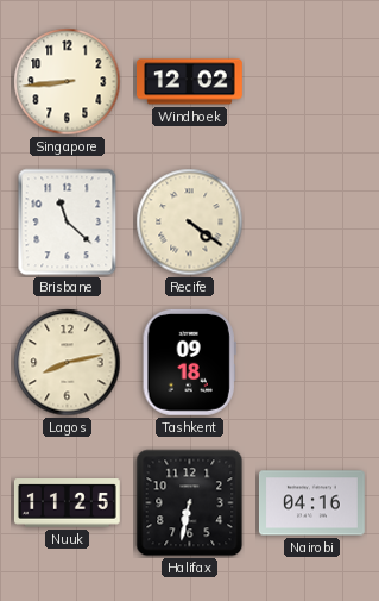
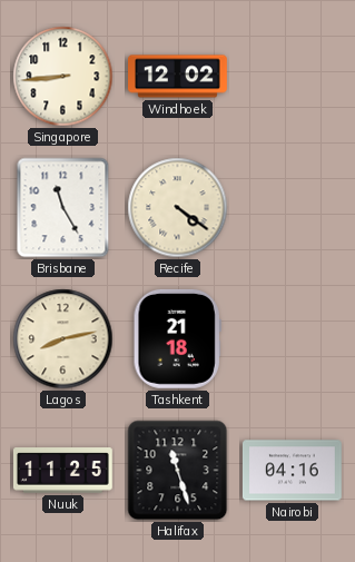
Brisbane: 11:22 -> 11:25 (63, 208)
Tashkent: 09:18 -> 21:18 (177, 338)
Halifax: 6:32 -> 11:27 (178, 471)
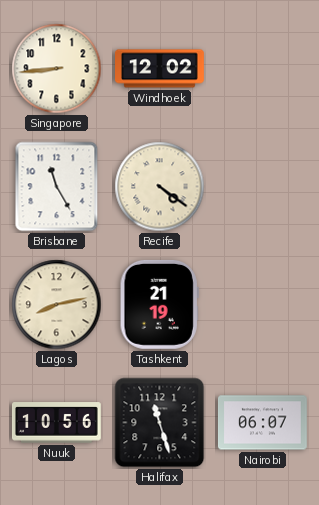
Tashkent: 21:18 -> 21:19 (159, 304)
Nuuk: 11:25 -> 10:56 (56, 423)
Nairobi: 04:16 -> 06:07 (262, 423)
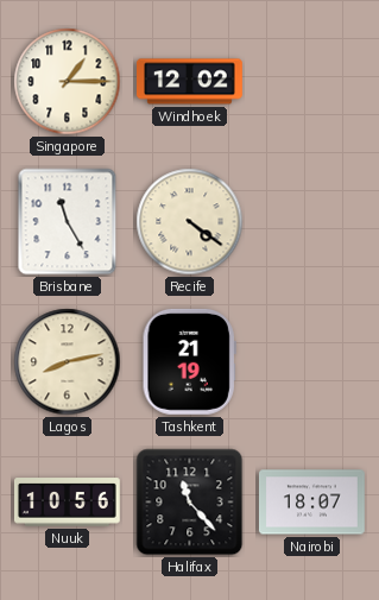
Singapore: 8:44 -> 1:15 (68, 82)
Halifax: 11:27 -> 11:23 (190, 503)
Nairobi: 06:07 -> 18:07 (311, 503)
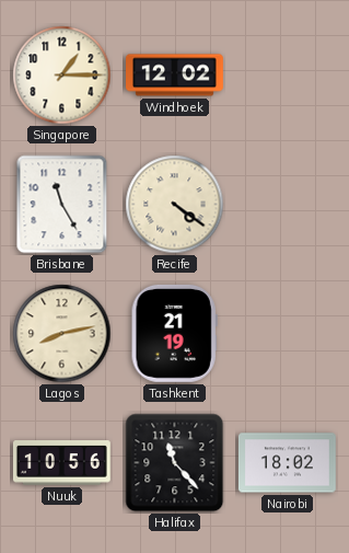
Nairobi: 18:07 -> 18:02 (287, 463)
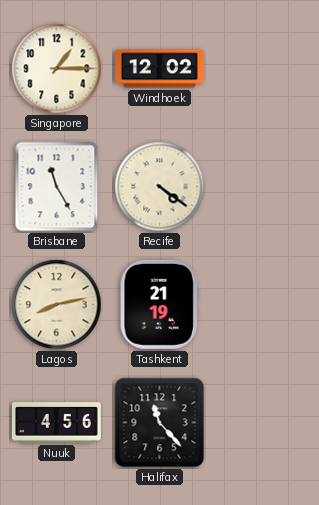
Nuuk: 10:56 -> 4:56 (56, 423)
Nairobi: 18:02 -> none (287, 463)
